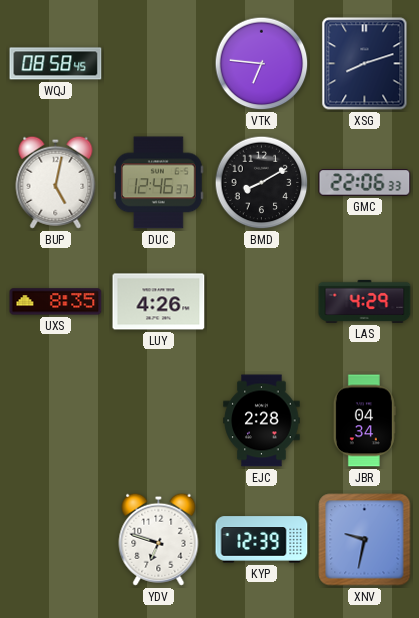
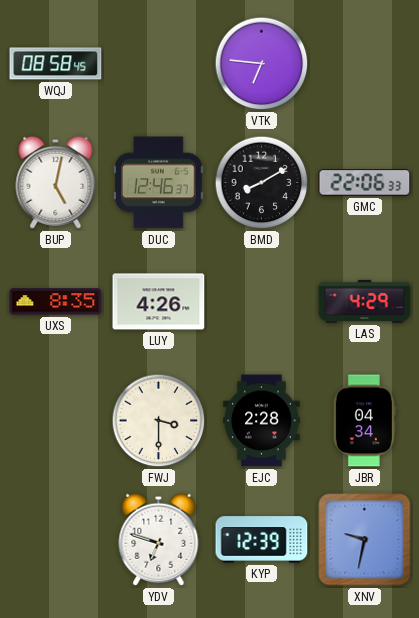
XSG: 8:12 -> none (365, 64)
FWJ: none -> 3:30 (159, 421)
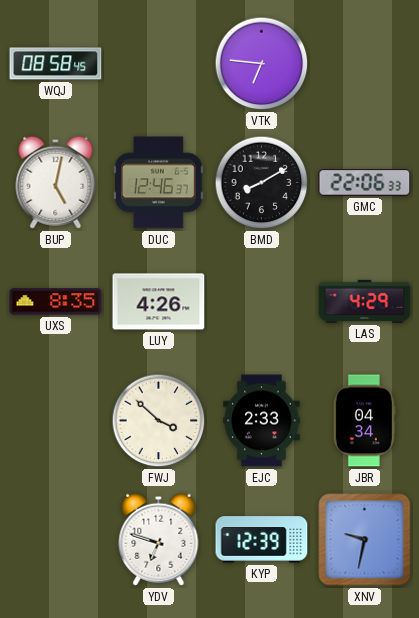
FWJ: 3:30 -> 3:52 (159, 421)
EJC: 2:28 -> 2:33 (262, 421)
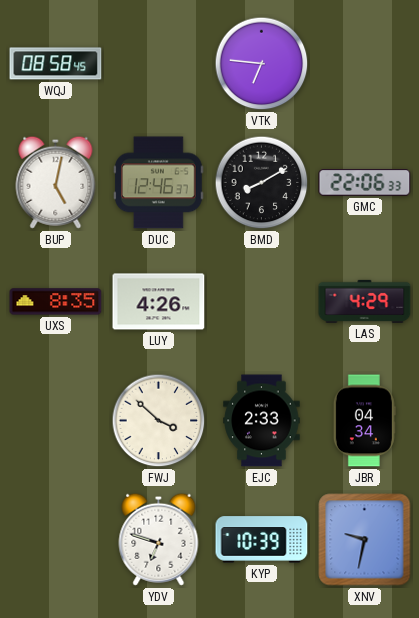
KYP: 12:39 -> 10:39 (262, 540)
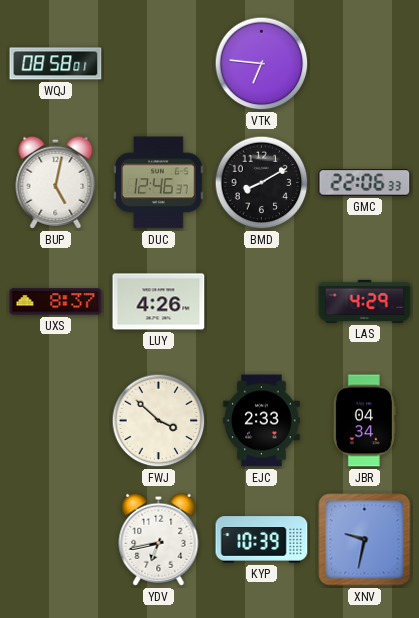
WQJ: 08:58:45 -> 08:58:01 (56, 64)
UXS: 8:35 -> 8:37 (56, 302)
YDV: 6:48 -> 6:43 (159, 539)
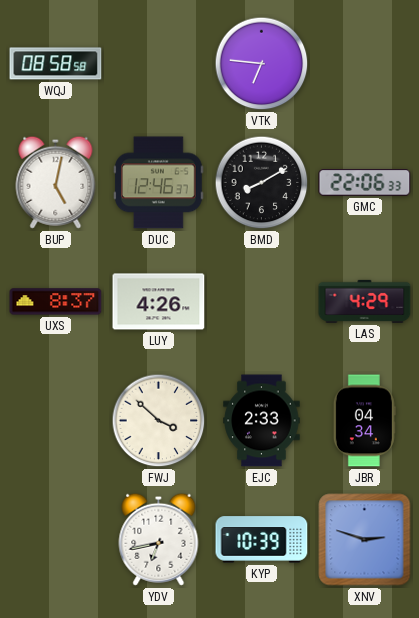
WQJ: 08:58:01 -> 08:58:58 (56, 64)
XNV: 9:32 -> 2:48 (365, 540)
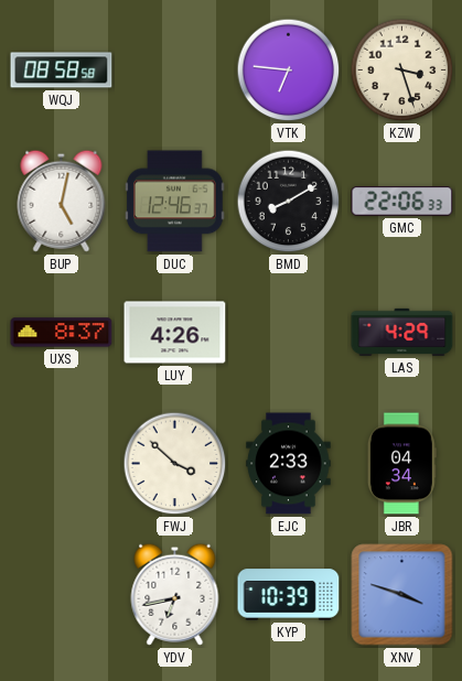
KZW: none -> 3:27 (402, 71)
XNV: 2:48 -> 3:48 (402, 595)
